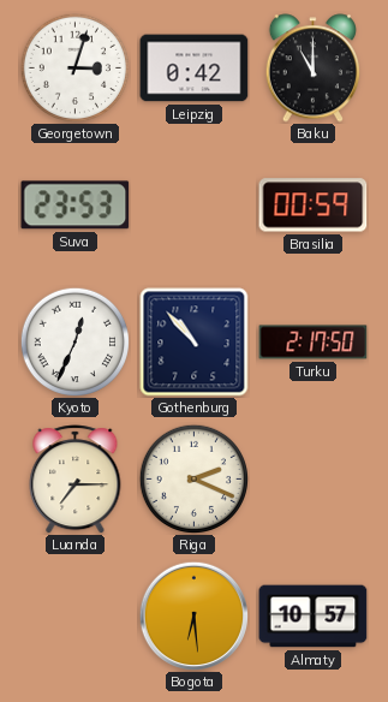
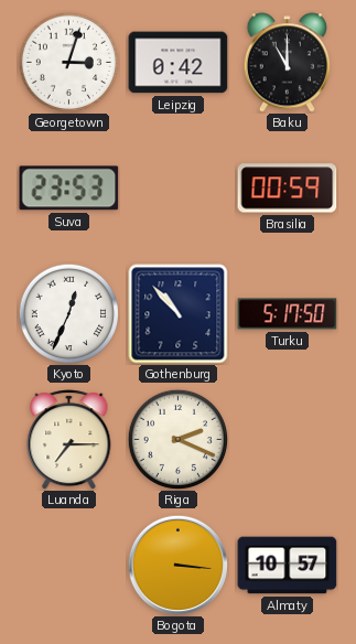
Turku: 2:17 -> 5:17 (288, 314)
Bogota: 6:29 -> 3:16 (177, 565)
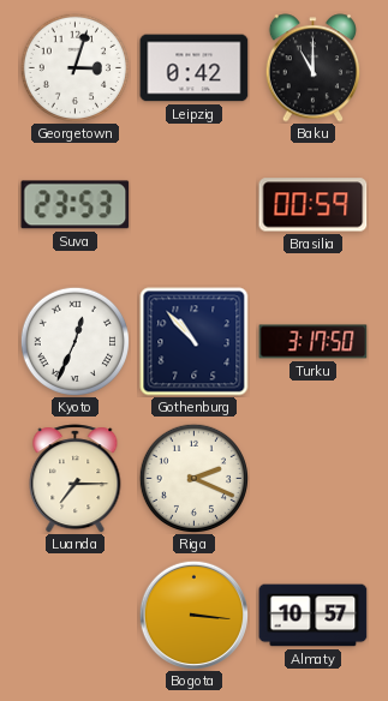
Turku: 5:17 -> 3:17 (314, 342)
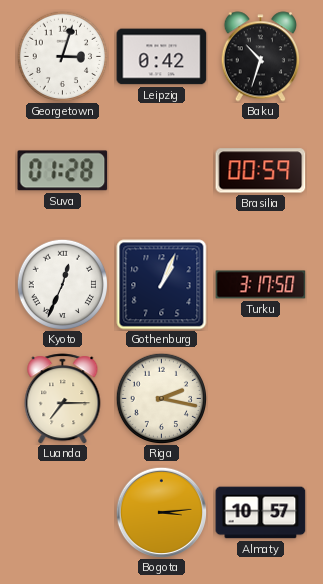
Baku: 11:00 -> 10:33 (260, 57)
Suva: 23:53 -> 01:28 (63, 171)
Gothenburg: 10:53 -> 1:04 (162, 285)
Riga: 2:19 -> 2:17 (161, 398)
Bogota: 3:16 -> 3:14 (161, 512)
